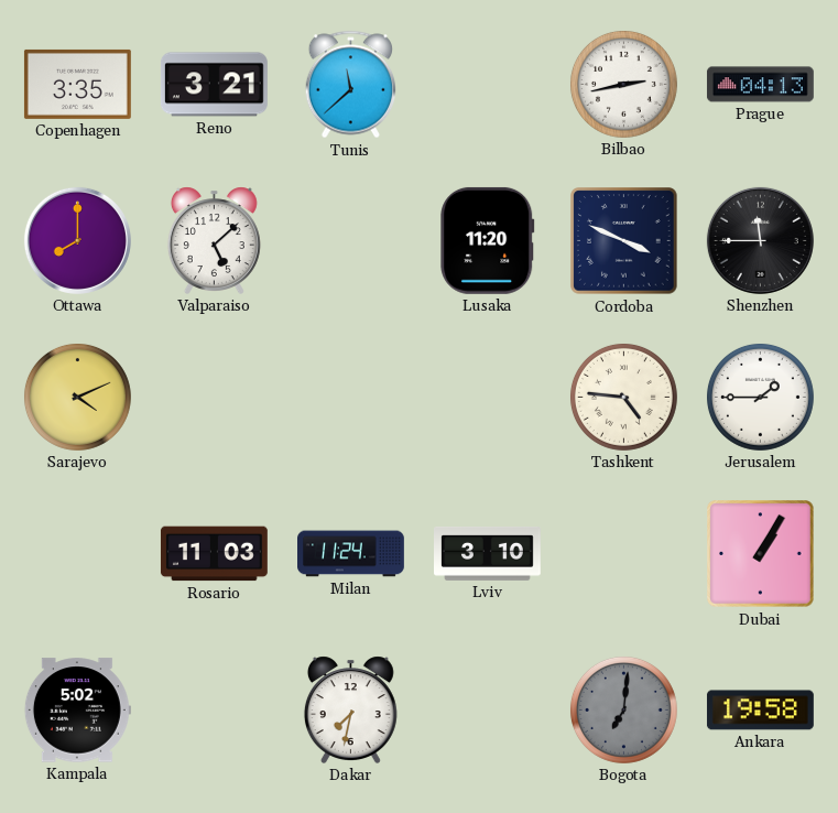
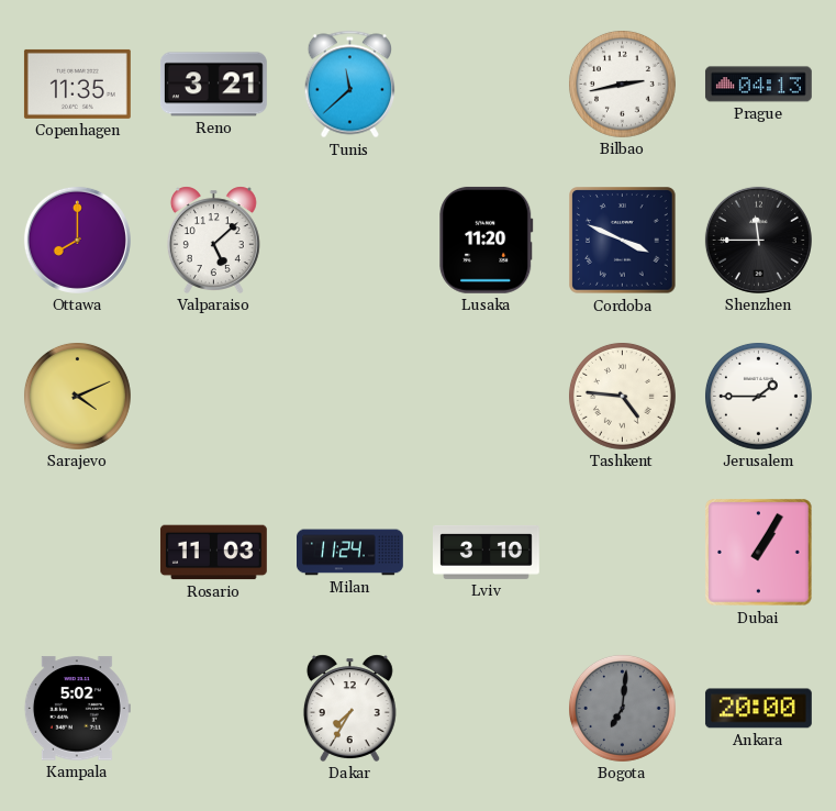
Copenhagen: 3:35 -> 11:35 (77, 84)
Dakar: 7:32 -> 7:35 (349, 708)
Ankara: 19:58 -> 20:00 (758, 709)
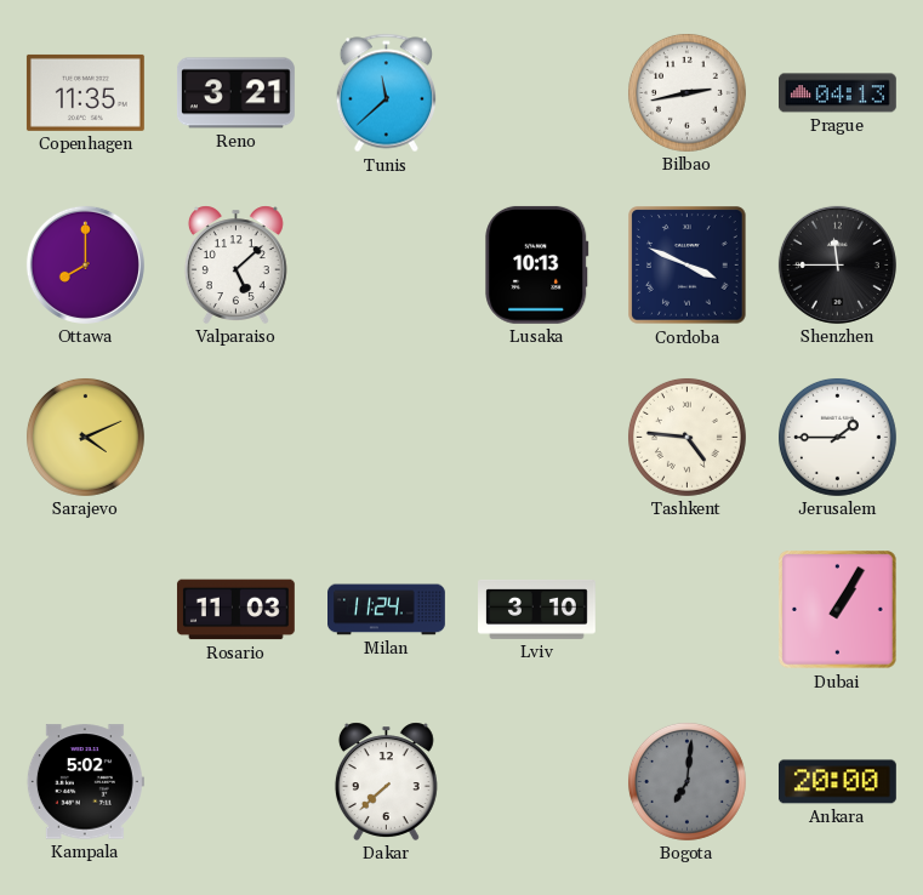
Lusaka: 11:20 -> 10:13 (537, 264)
Dakar: 7:35 -> 7:38 (386, 781)
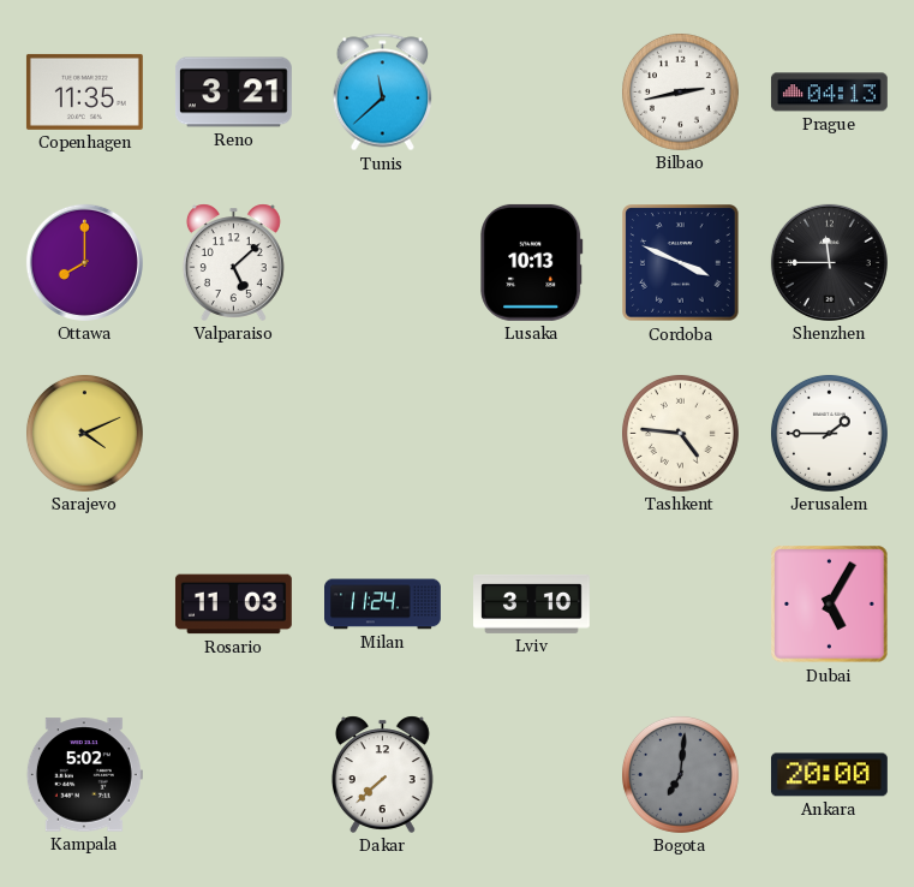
Dubai: 1:05 -> 5:05 (830, 605)
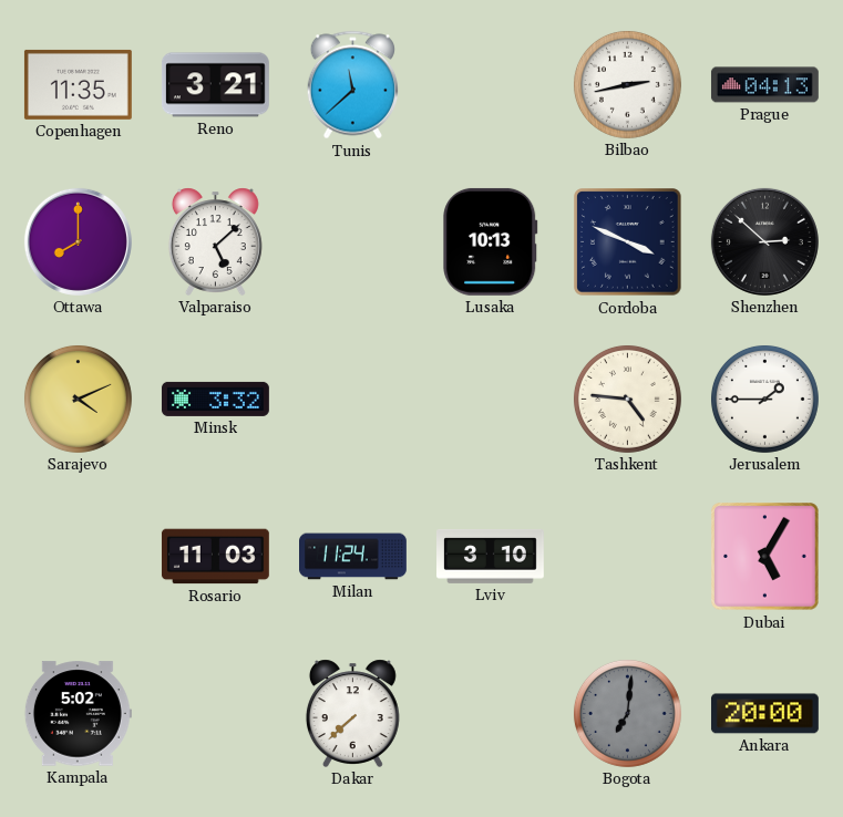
Shenzhen: 11:45 -> 2:52 (764, 241)
Minsk: none -> 3:32 (215, 399)
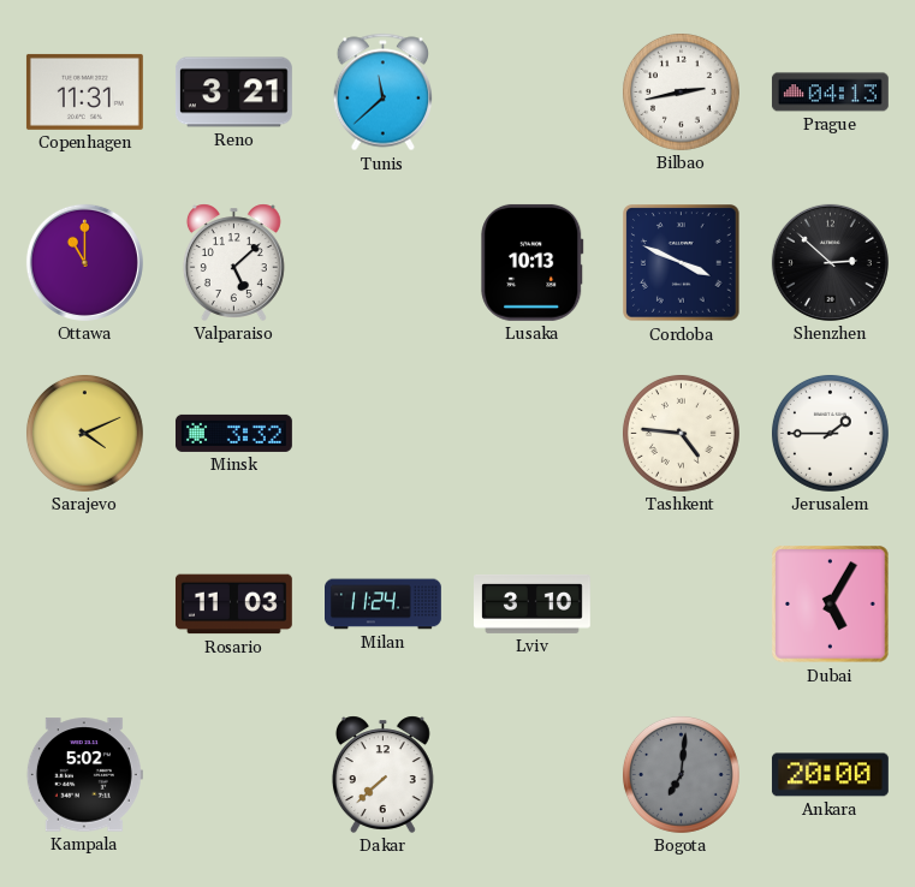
Copenhagen: 11:35 -> 11:31 (84, 91)
Ottawa: 8:00 -> 11:00 (84, 262)
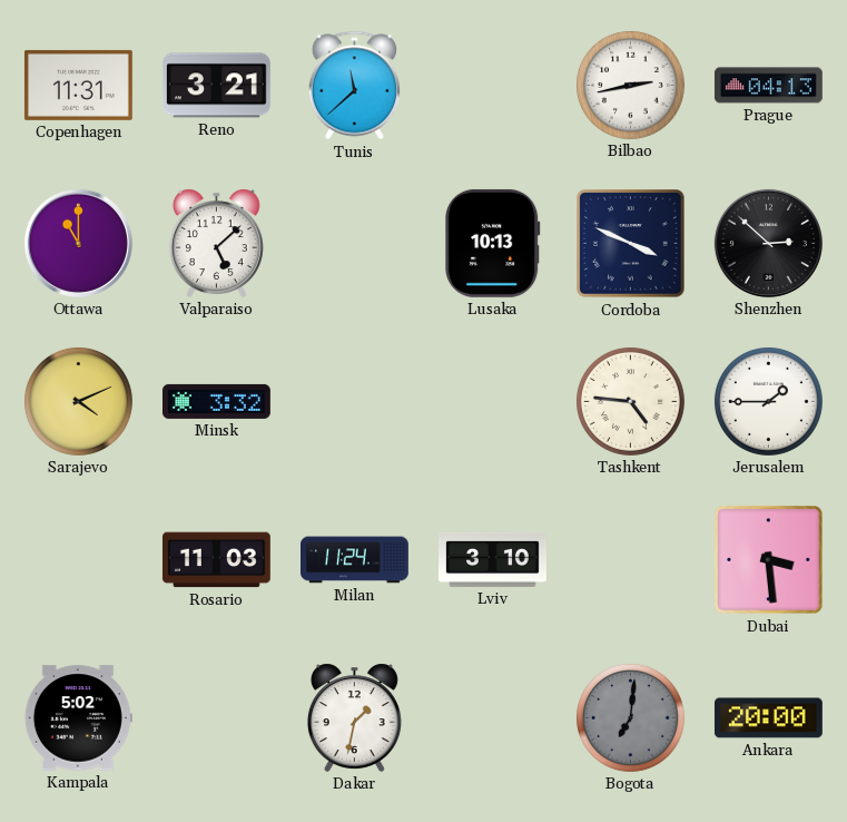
Dubai: 5:05 -> 3:29 (769, 560)
Dakar: 7:38 -> 1:32 (354, 717)
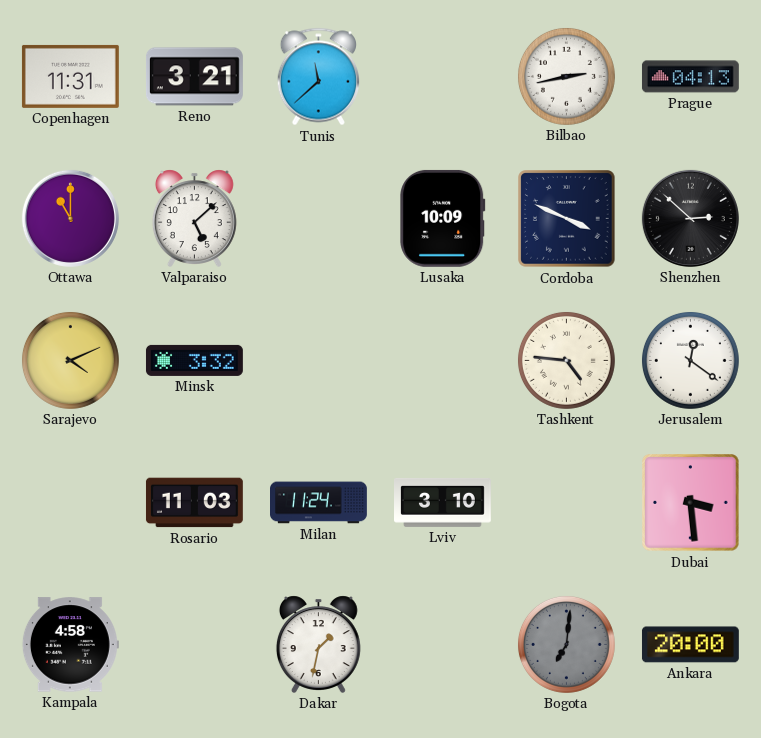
Lusaka: 10:13 -> 10:09 (443, 218)
Jerusalem: 1:45 -> 12:21 (690, 360)
Kampala: 5:02 -> 4:58 (70, 645)
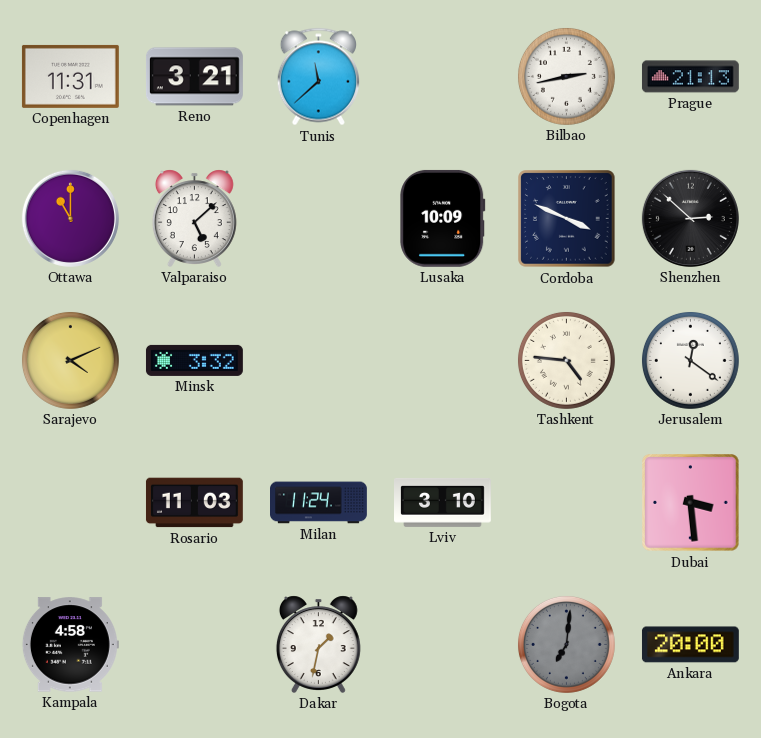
Prague: 04:13 -> 21:13 (690, 77)
